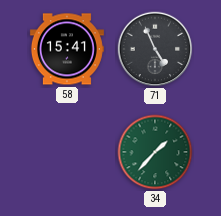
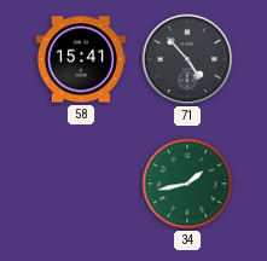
71: 4:56 -> 4:53 (187, 59)
34: 1:37 -> 1:43 (187, 184)
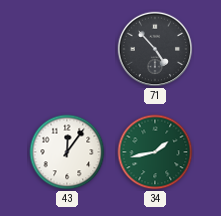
58: 15:41 -> none (81, 59)
43: none -> 12:06 (67, 152)
